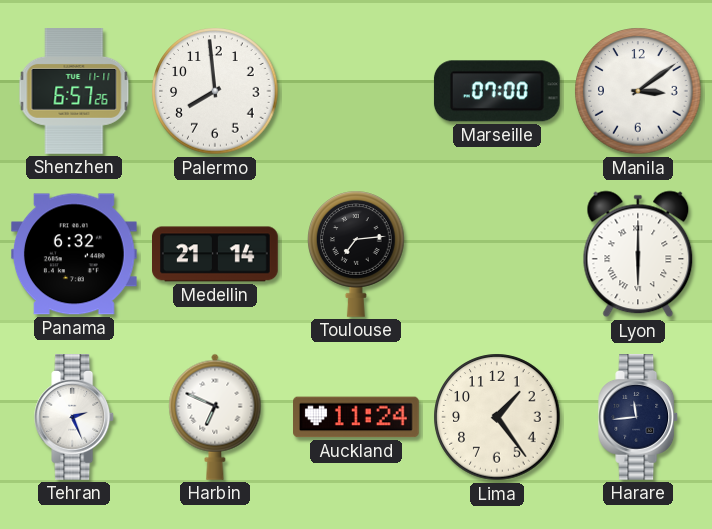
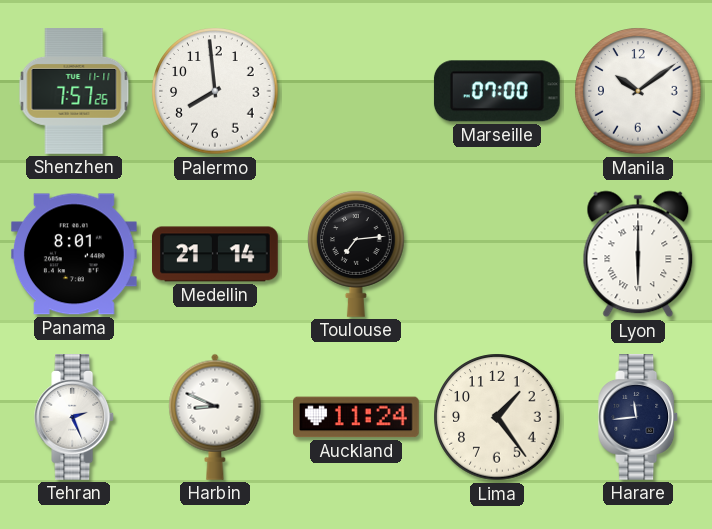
Shenzhen: 6:57 -> 7:57 (74, 92)
Manila: 3:09 -> 10:09 (638, 91)
Panama: 6:32 -> 8:01 (74, 254)
Harbin: 6:49 -> 8:49 (215, 417)
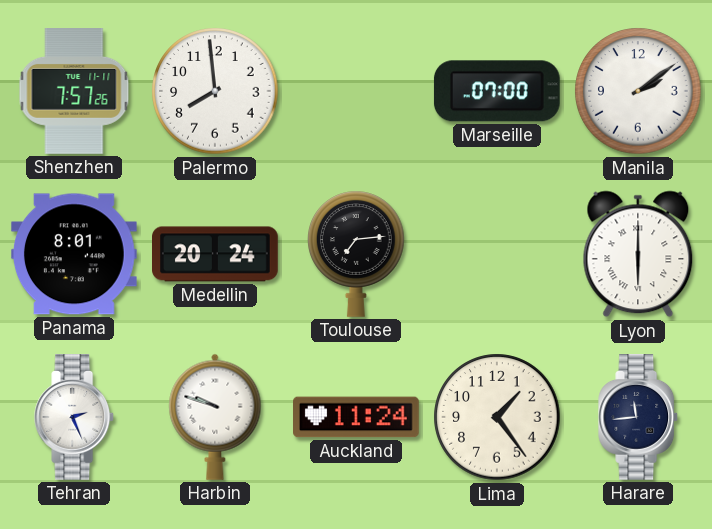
Manila: 10:09 -> 2:09 (638, 91)
Medellin: 21:14 -> 20:24 (216, 254)
Harbin: 8:49 -> 9:48 (215, 417)
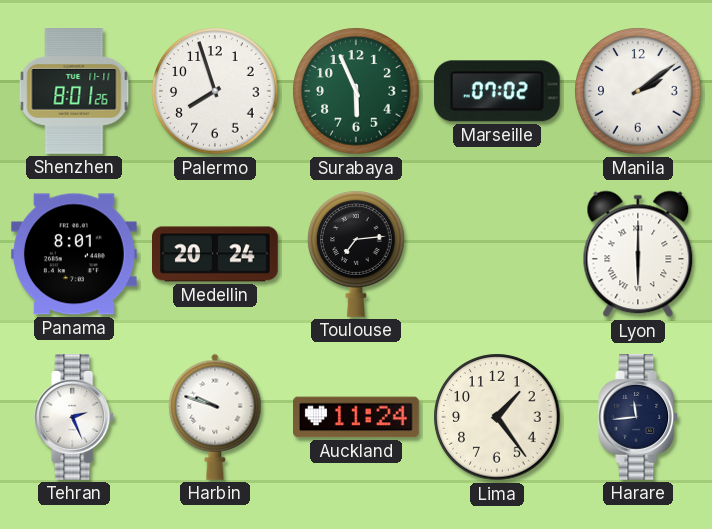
Shenzhen: 7:57 -> 8:01 (74, 92)
Palermo: 7:59 -> 7:57 (215, 91)
Surabaya: none -> 5:56 (356, 91)
Marseille: 07:00 -> 07:02 (497, 91)
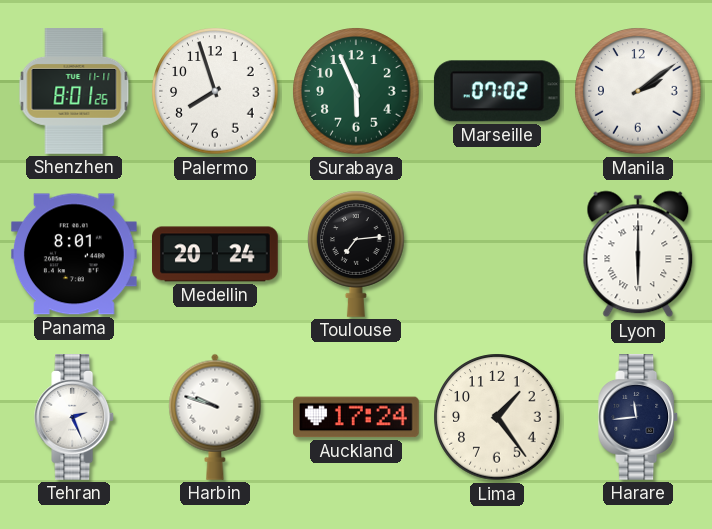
Auckland: 11:24 -> 17:24 (357, 417)
